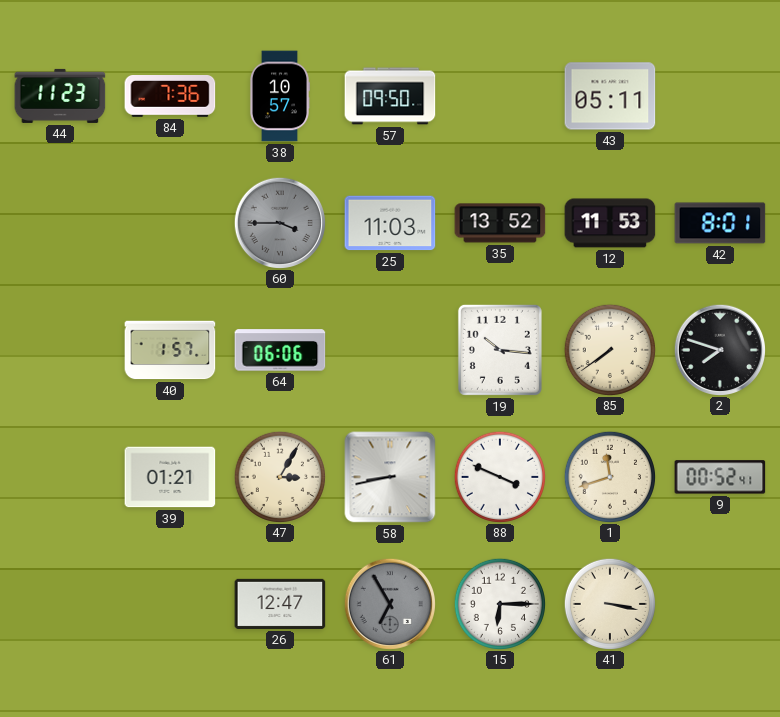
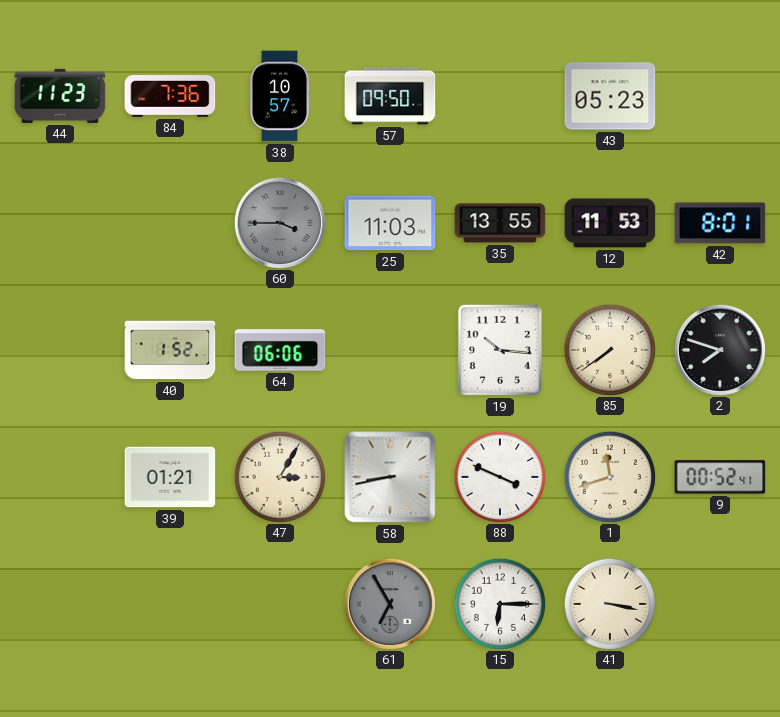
43: 05:11 -> 05:23 (610, 96)
35: 13:52 -> 13:55 (500, 223)
40: 1:57 -> 1:52 (170, 350)
26: 12:47 -> none (280, 604)
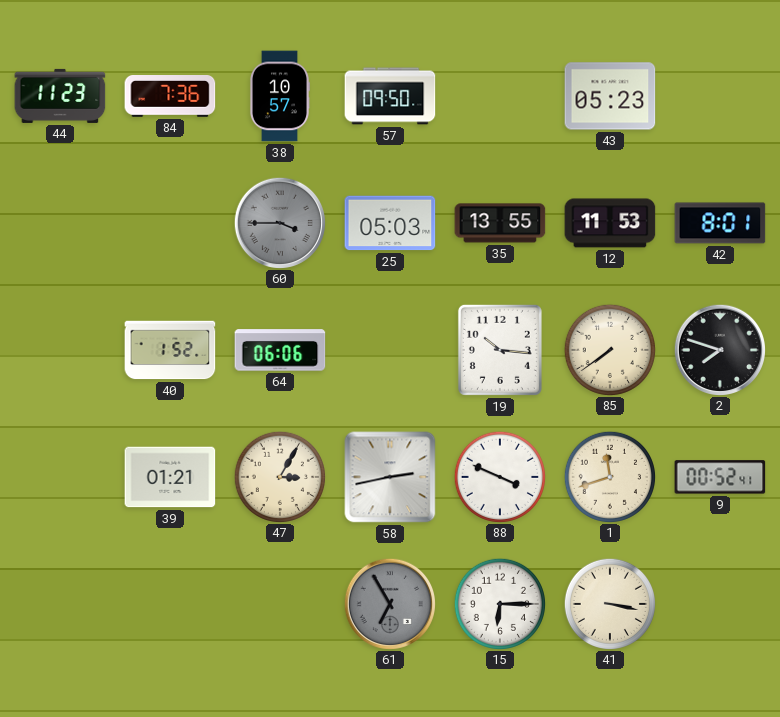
25: 11:03 -> 05:03 (390, 223)
58: 8:43 -> 2:43 (390, 477)
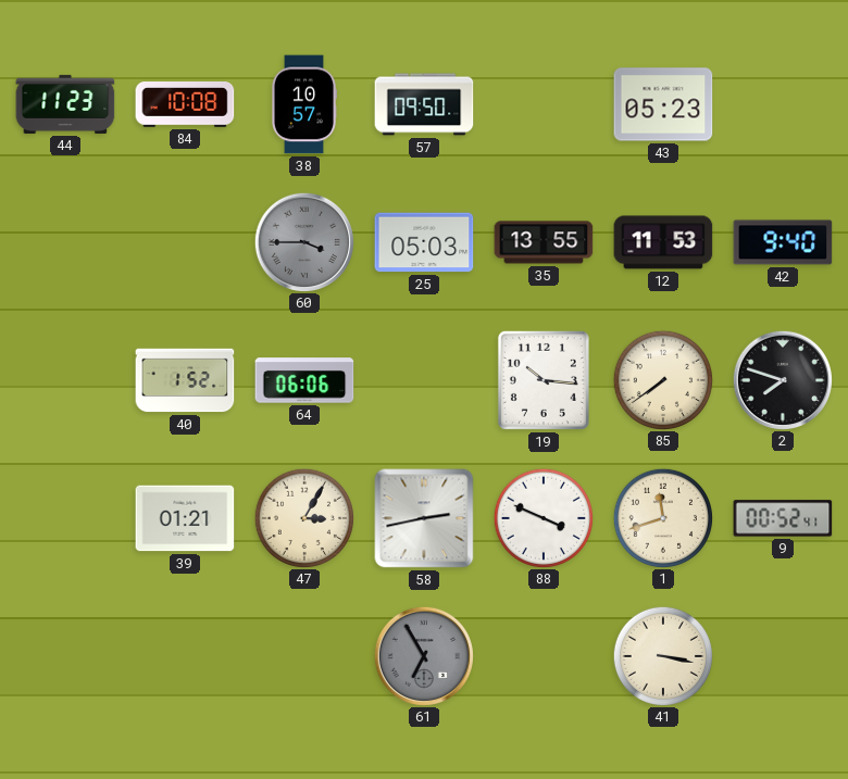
84: 7:36 -> 10:08 (185, 105)
42: 8:01 -> 9:40 (783, 242)
15: 6:15 -> none (499, 603)
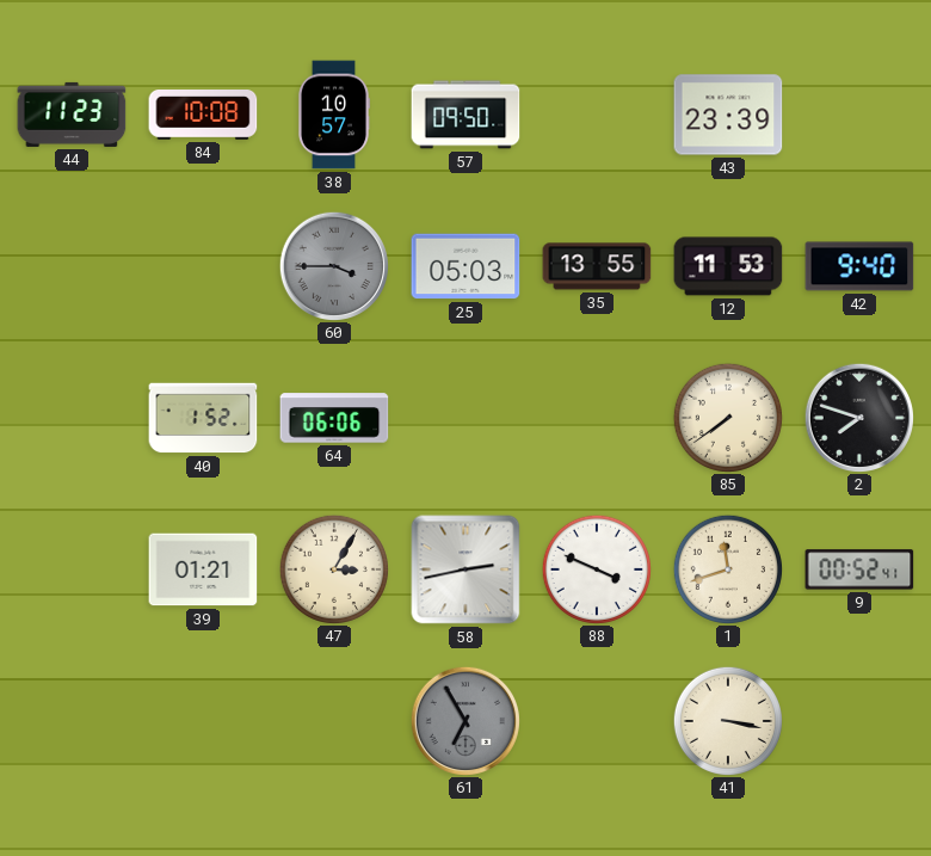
43: 05:23 -> 23:39 (728, 115)
19: 10:16 -> none (544, 380)
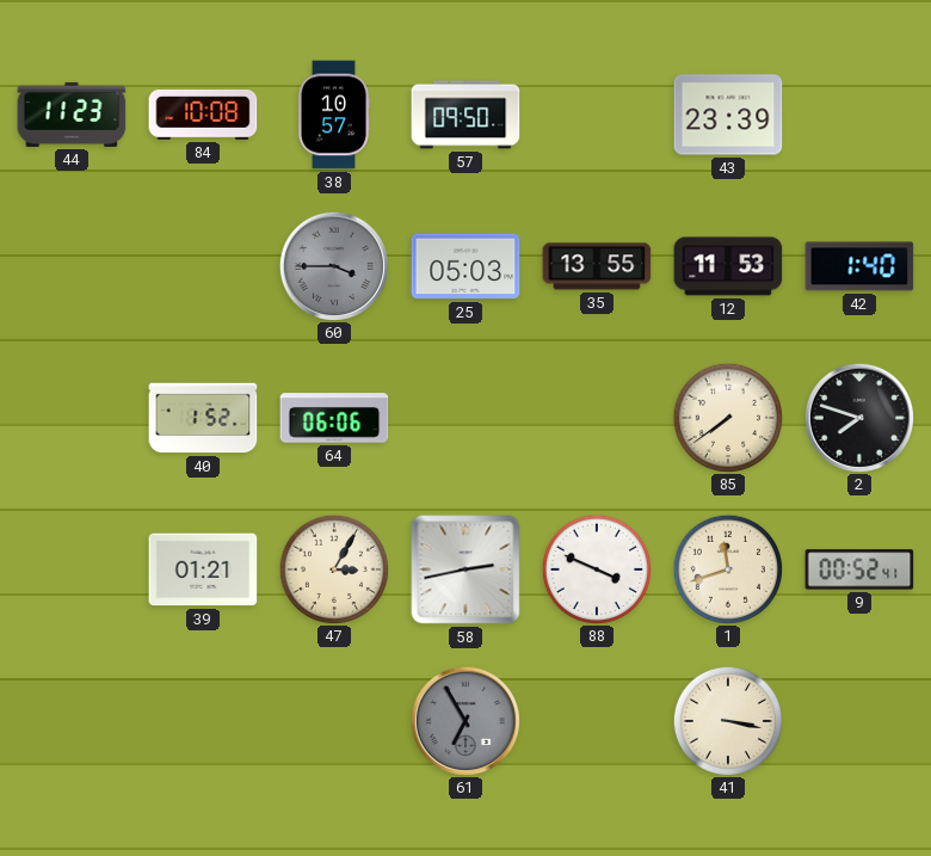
42: 9:40 -> 1:40 (859, 266)
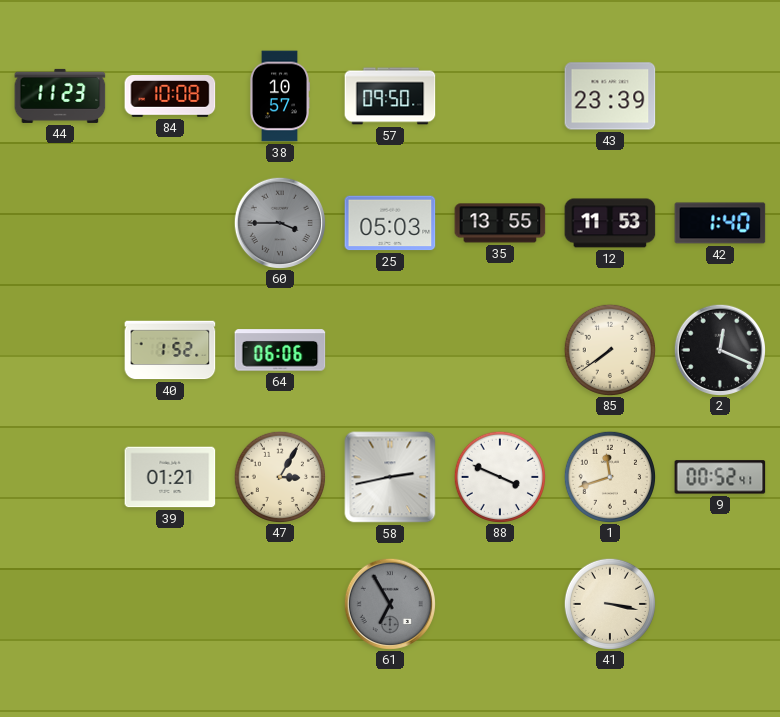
2: 7:48 -> 12:19 (719, 349)
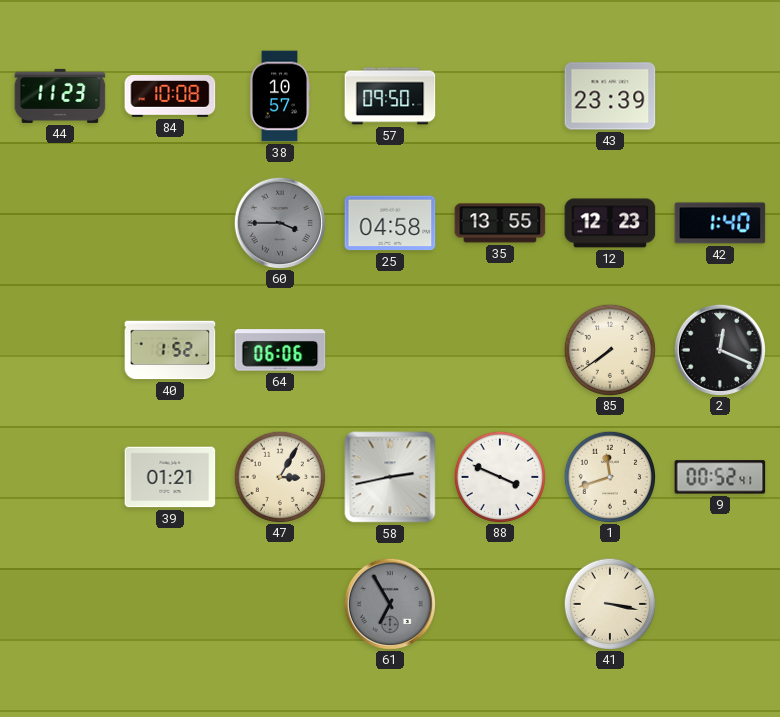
25: 05:03 -> 04:58 (390, 223)
12: 11:53 -> 12:23 (610, 223)
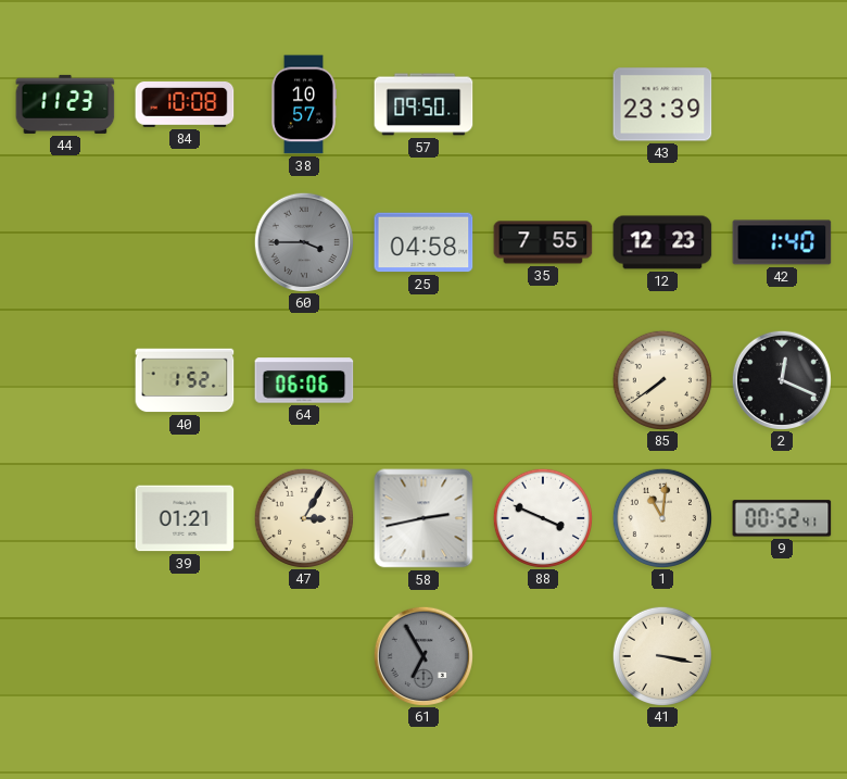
35: 13:55 -> 7:55 (543, 242)
1: 11:42 -> 11:01 (661, 517)
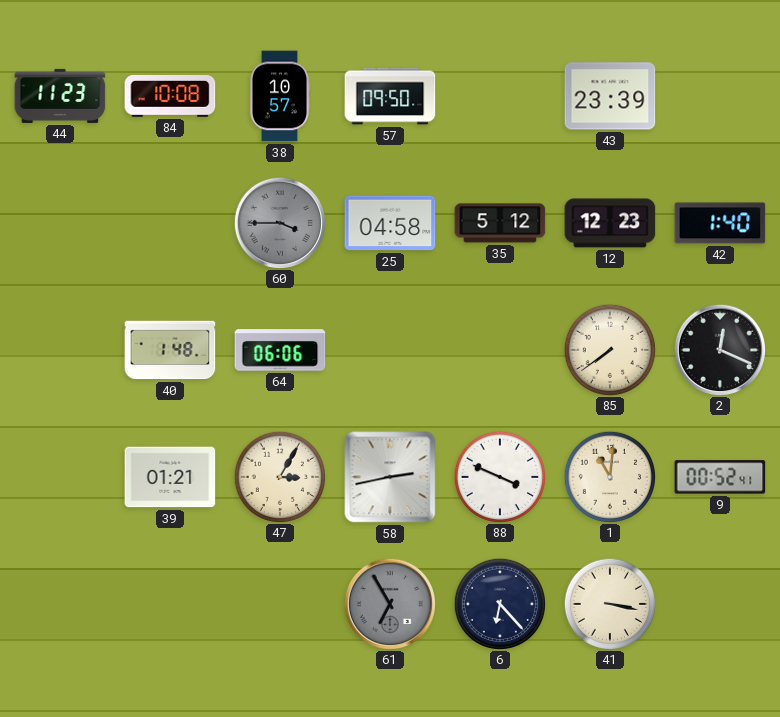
35: 7:55 -> 5:12 (500, 223)
40: 1:52 -> 1:48 (170, 350)
6: none -> 6:23 (499, 603)
